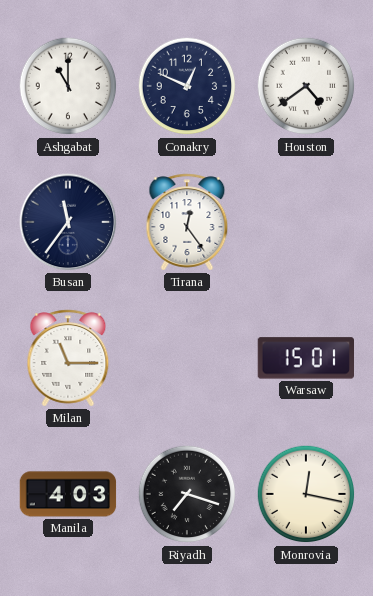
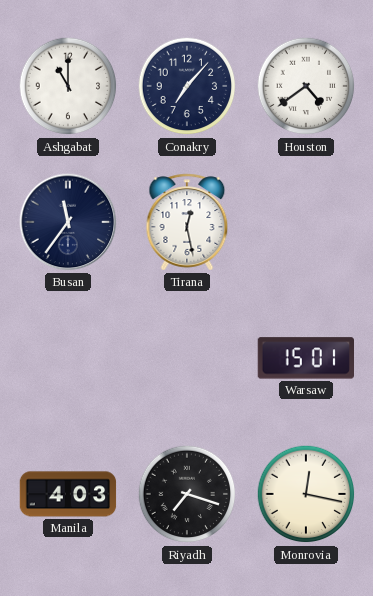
Conakry: 12:49 -> 7:07 (187, 86)
Tirana: 12:24 -> 12:28 (187, 222)
Milan: 11:15 -> none (68, 358)
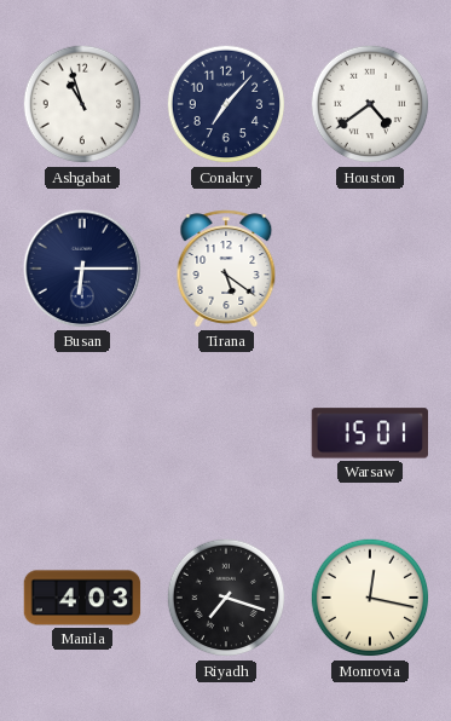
Ashgabat: 11:00 -> 10:57 (82, 104)
Busan: 11:36 -> 6:15 (82, 269)
Tirana: 12:28 -> 5:21 (226, 269)
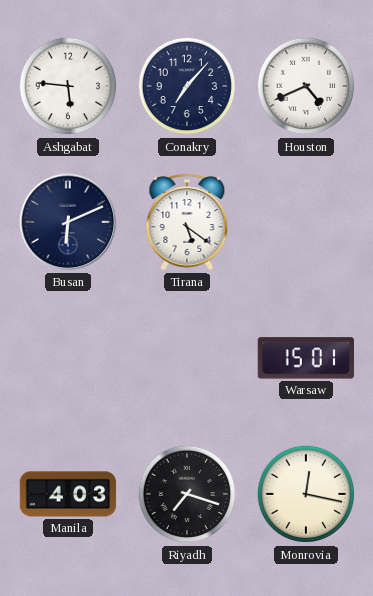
Ashgabat: 10:57 -> 5:46 (68, 86)
Houston: 4:39 -> 4:41 (306, 86)
Busan: 6:15 -> 6:11 (68, 222)
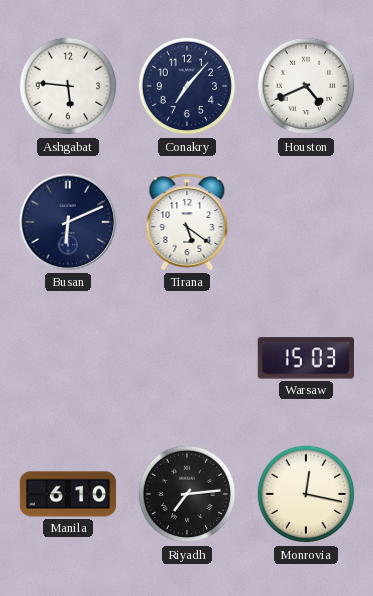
Warsaw: 15:01 -> 15:03 (305, 358)
Manila: 4:03 -> 6:10 (68, 494)
Riyadh: 7:18 -> 7:14 (187, 494)
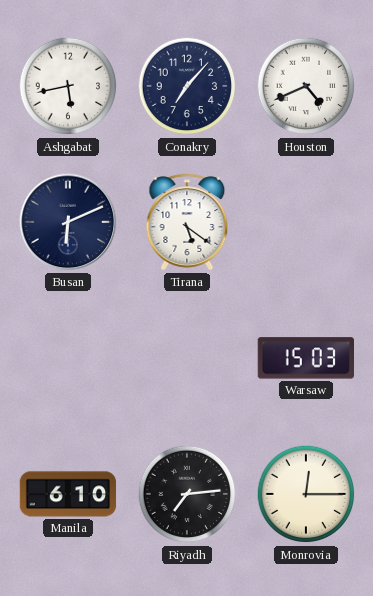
Ashgabat: 5:46 -> 5:43 (68, 86)
Monrovia: 12:17 -> 12:15 (306, 494)
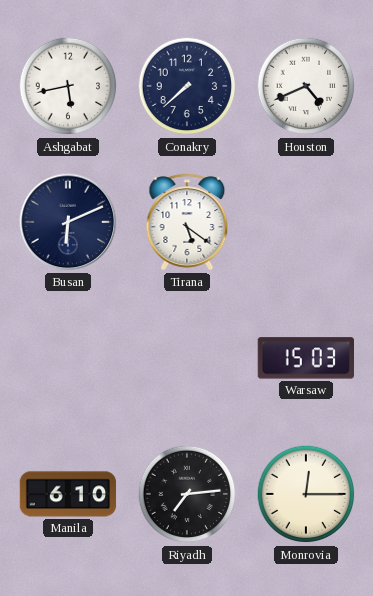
Conakry: 7:07 -> 7:38 (187, 86)
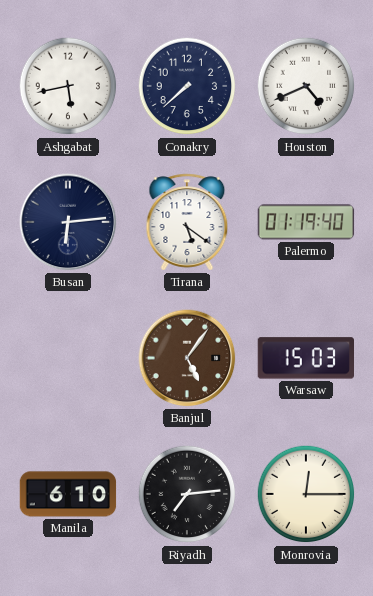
Busan: 6:11 -> 6:14 (68, 222)
Palermo: none -> 01:19 (306, 222)
Banjul: none -> 5:06 (187, 358)
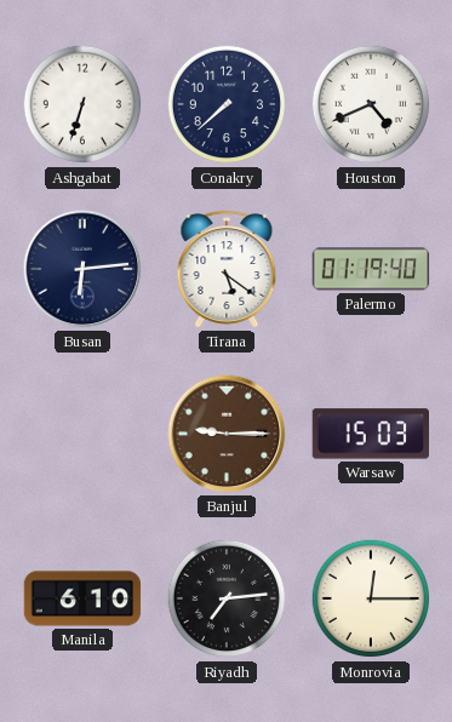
Ashgabat: 5:43 -> 6:33 (82, 104)
Banjul: 5:06 -> 9:15 (227, 434)
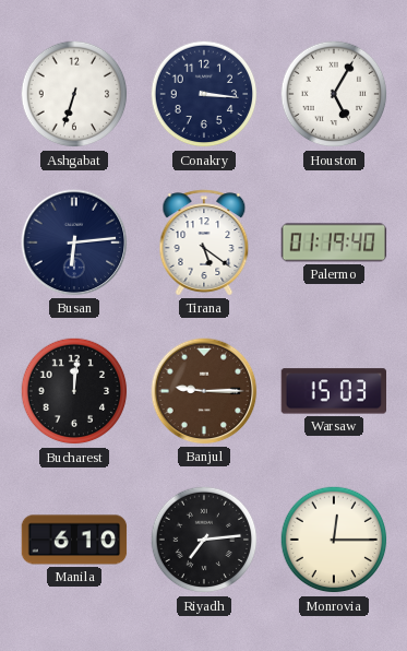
Conakry: 7:38 -> 3:16 (204, 94)
Houston: 4:41 -> 5:05 (334, 94)
Bucharest: none -> 12:01 (74, 391)
